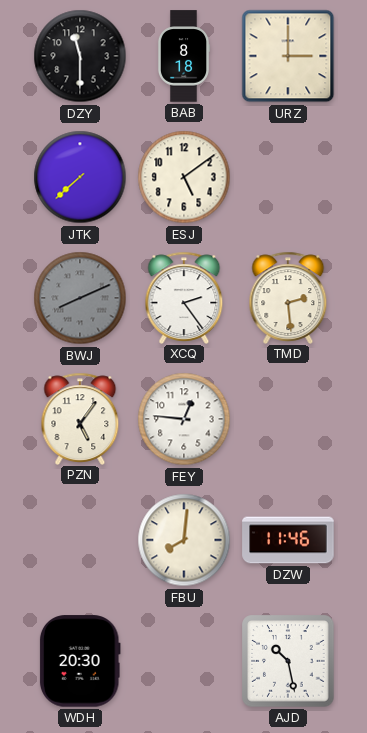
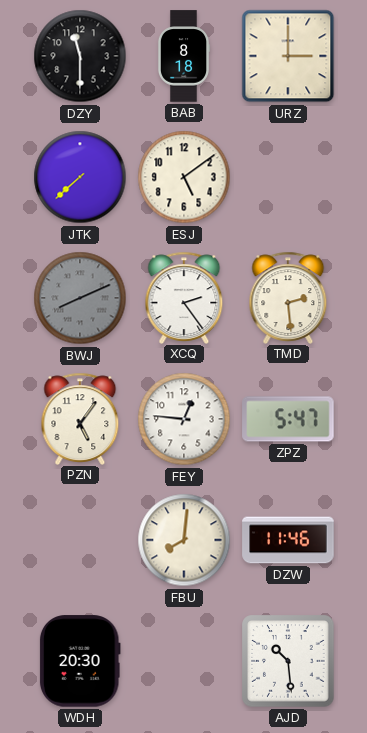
ZPZ: none -> 5:47 (288, 419)
AJD: 10:28 -> 10:29 (288, 661)
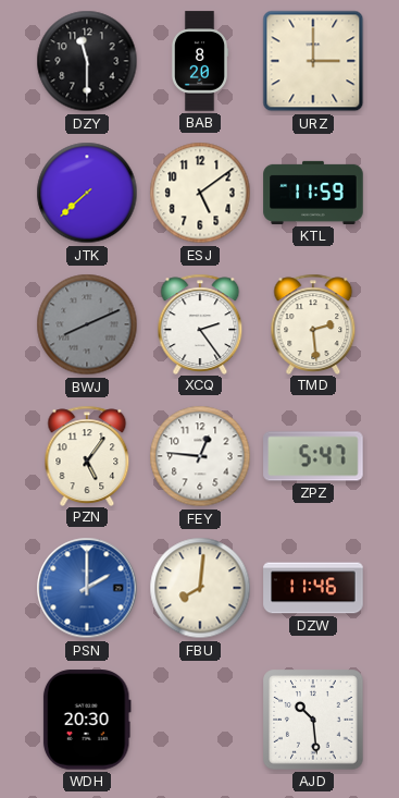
BAB: 8:18 -> 8:20 (200, 61)
KTL: none -> 11:59 (313, 193)
PSN: none -> 2:00 (87, 588)
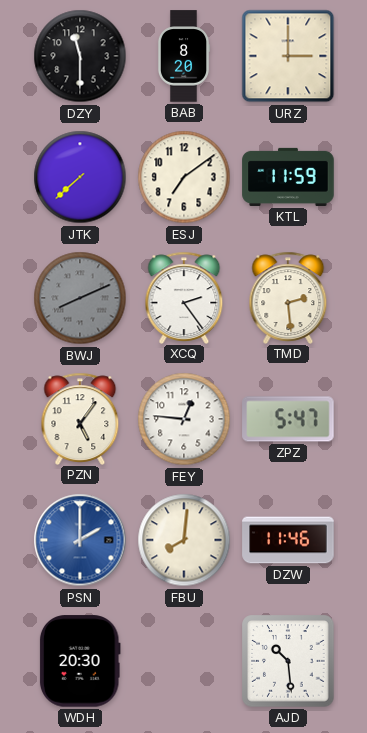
ESJ: 5:09 -> 7:09 (184, 177)
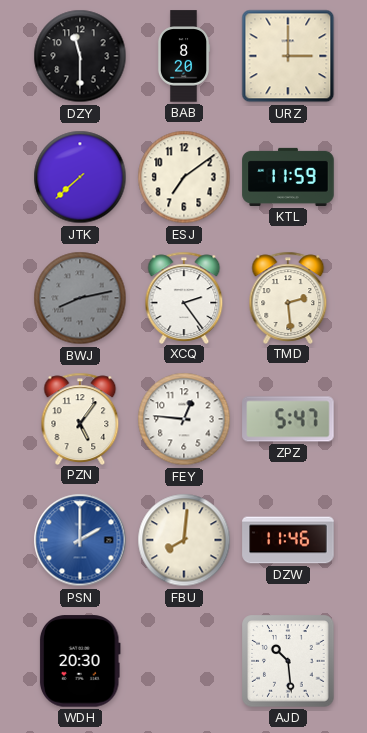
BWJ: 8:11 -> 8:13 (80, 298)
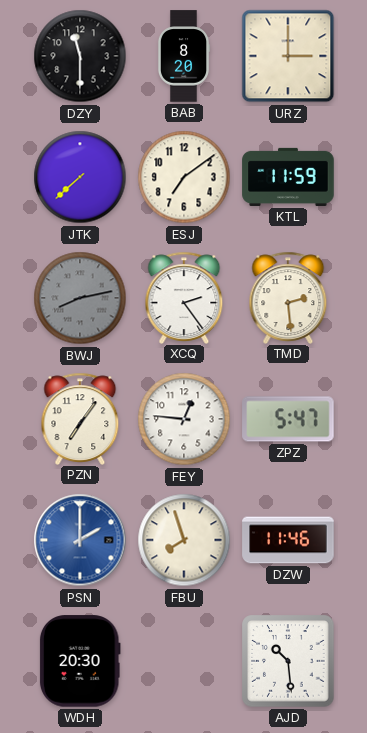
PZN: 5:06 -> 7:06 (80, 418)
FBU: 8:01 -> 7:57 (184, 540)
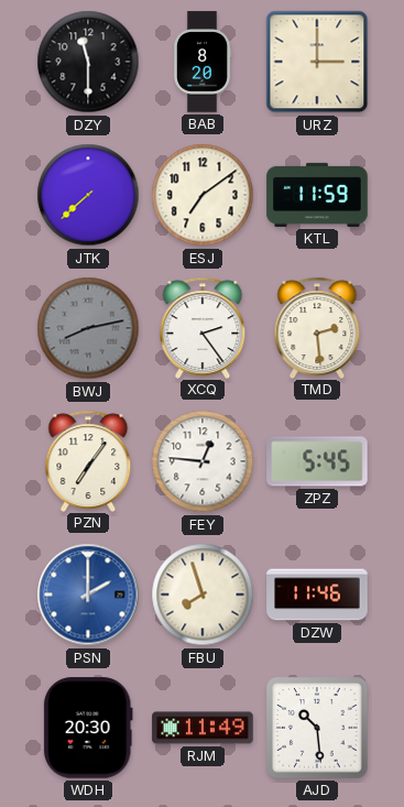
ZPZ: 5:47 -> 5:45 (317, 461)
RJM: none -> 11:49 (203, 728)
